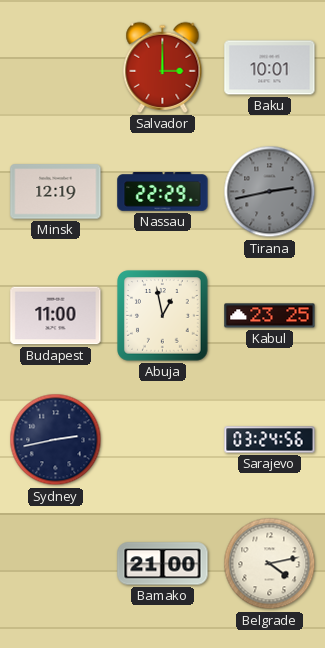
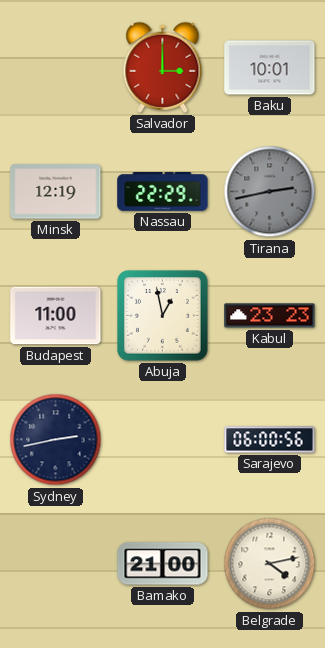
Kabul: 23:25 -> 23:23 (270, 316)
Sarajevo: 03:24 -> 06:00 (270, 440)
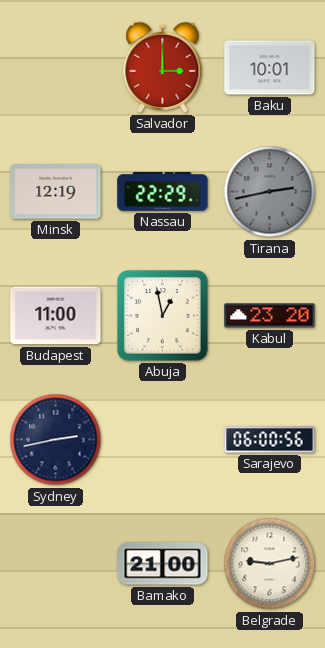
Kabul: 23:23 -> 23:20 (270, 316)
Belgrade: 4:13 -> 9:13 (270, 564)
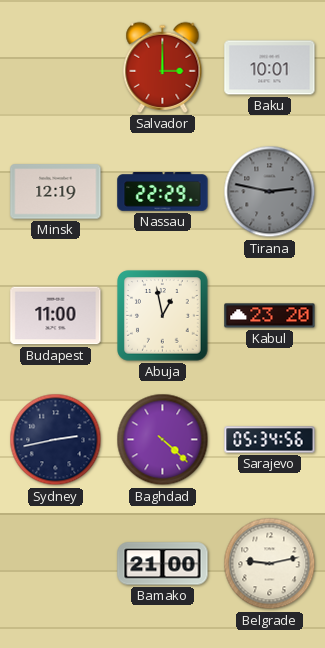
Tirana: 2:43 -> 2:47 (270, 192)
Baghdad: none -> 4:22 (163, 440)
Sarajevo: 06:00 -> 05:34 (270, 440)
